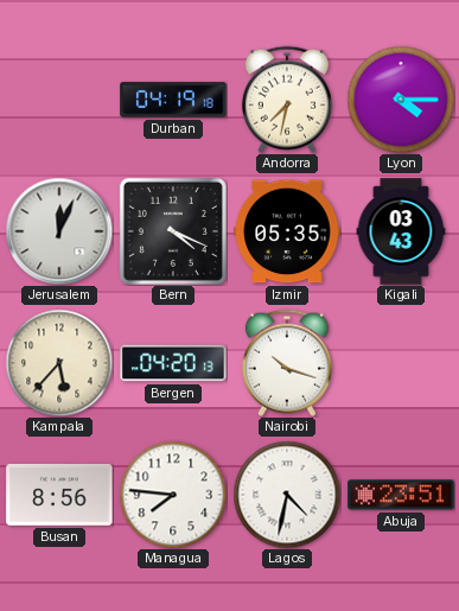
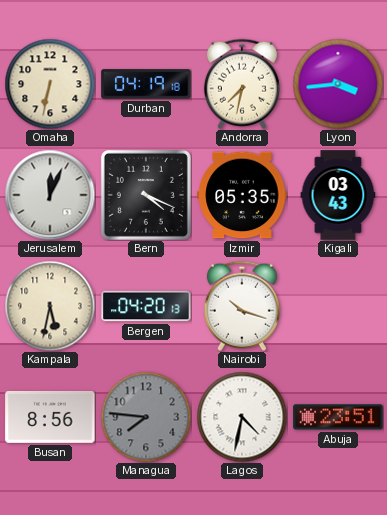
Omaha: none -> 6:32 (50, 84)
Lyon: 4:15 -> 3:44 (338, 84)
Kampala: 5:37 -> 5:32 (50, 306)
Managua dial: white -> grey (146, 417)
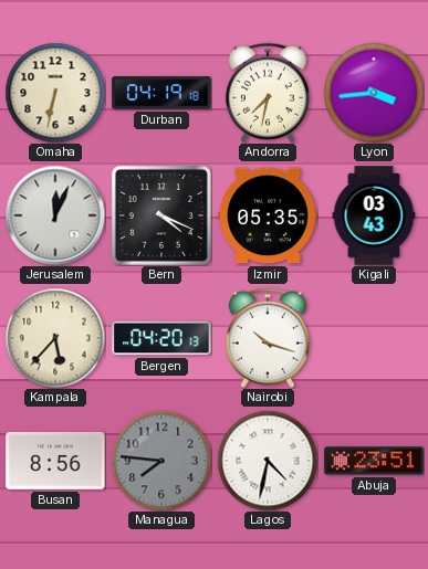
Kampala: 5:32 -> 5:37 (55, 338)
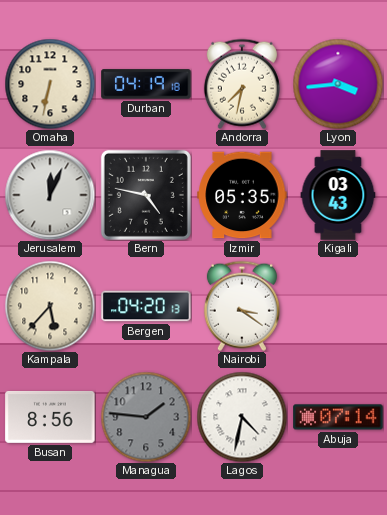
Bern: 4:19 -> 4:47 (146, 195)
Nairobi: 10:18 -> 3:21 (242, 306)
Managua: 7:46 -> 1:46 (146, 417)
Abuja: 23:51 -> 07:14 (338, 417)
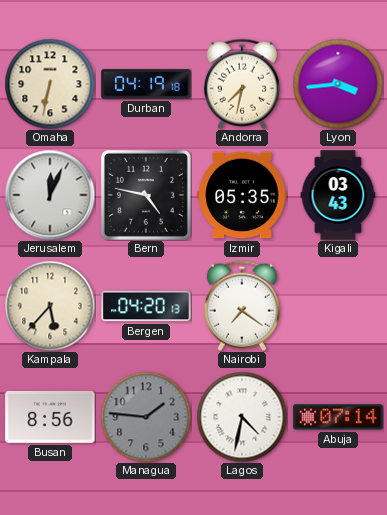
Nairobi: 3:21 -> 7:21 (242, 306)
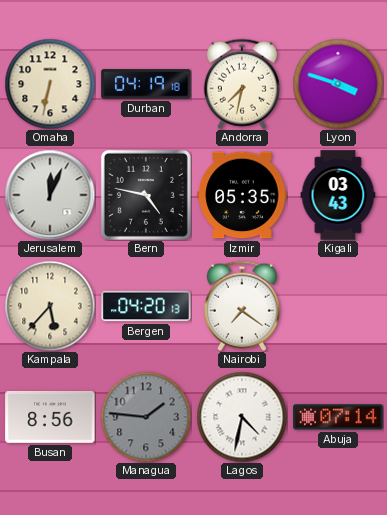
Lyon: 3:44 -> 3:48 (338, 84)
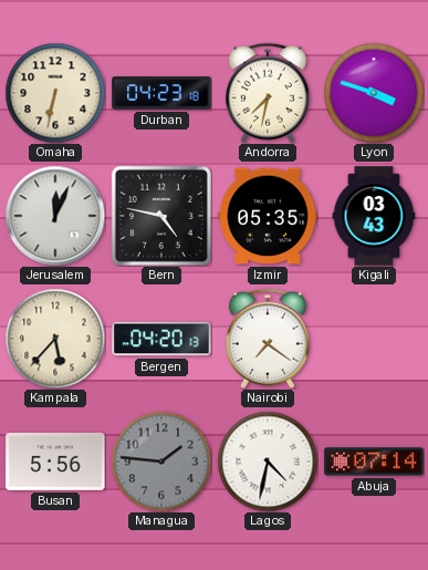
Durban: 04:19 -> 04:23 (161, 93)
Busan: 8:56 -> 5:56 (55, 462)
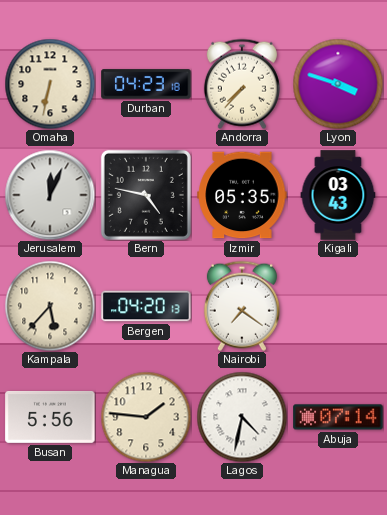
Andorra: 7:32 -> 7:37 (242, 84)
Managua dial: grey -> cream (146, 417)
